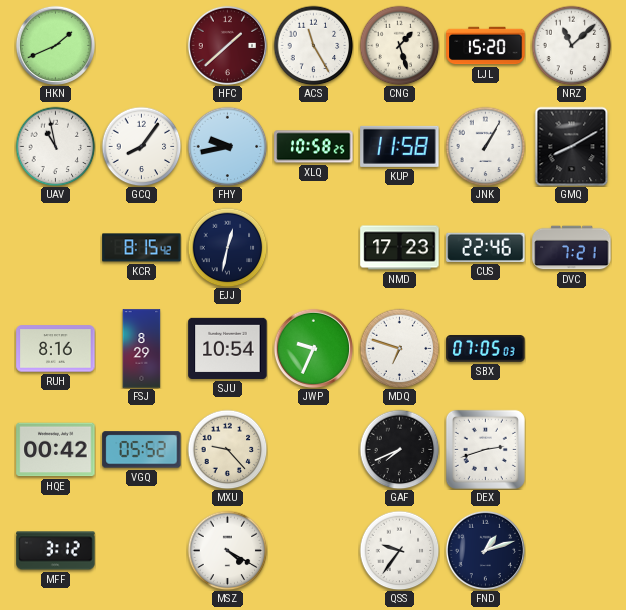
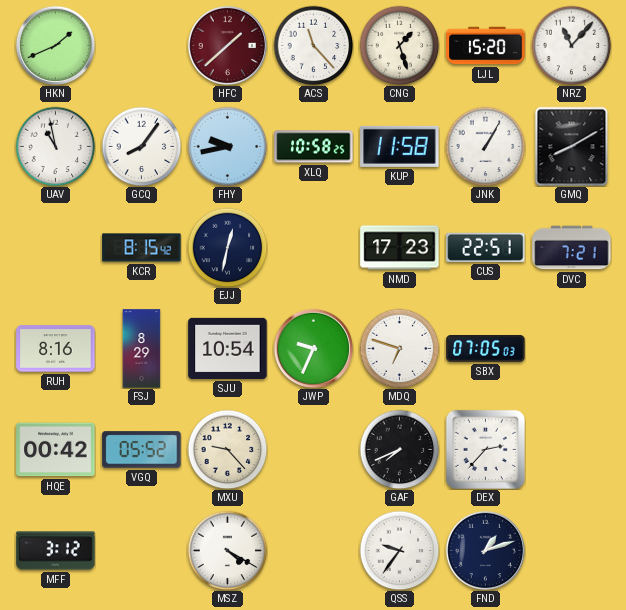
ACS: 11:25 -> 11:23 (313, 45)
NRZ: 11:08 -> 11:07 (571, 45)
CUS: 22:46 -> 22:51 (486, 247)
DEX: 2:42 -> 2:37 (485, 449)
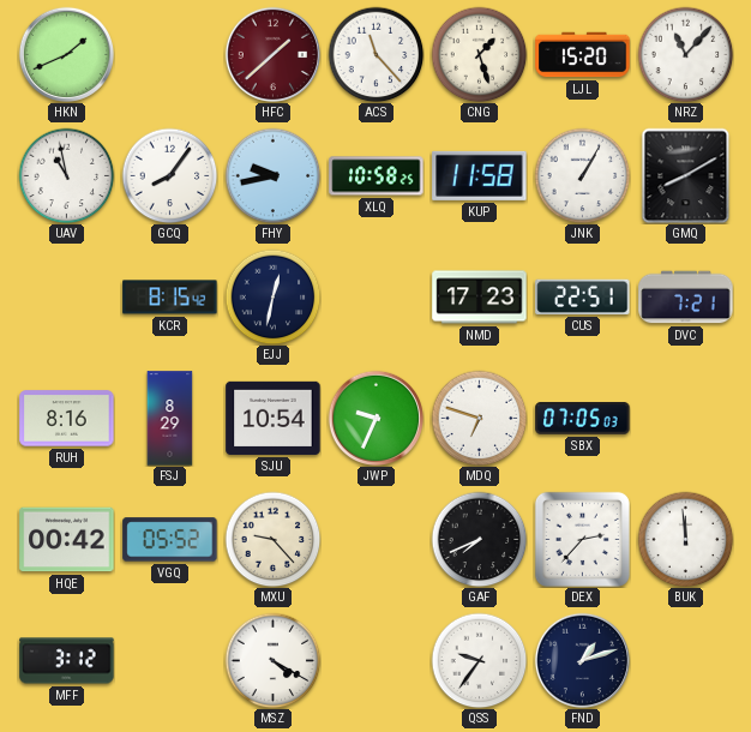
BUK: none -> 11:59 (685, 539)
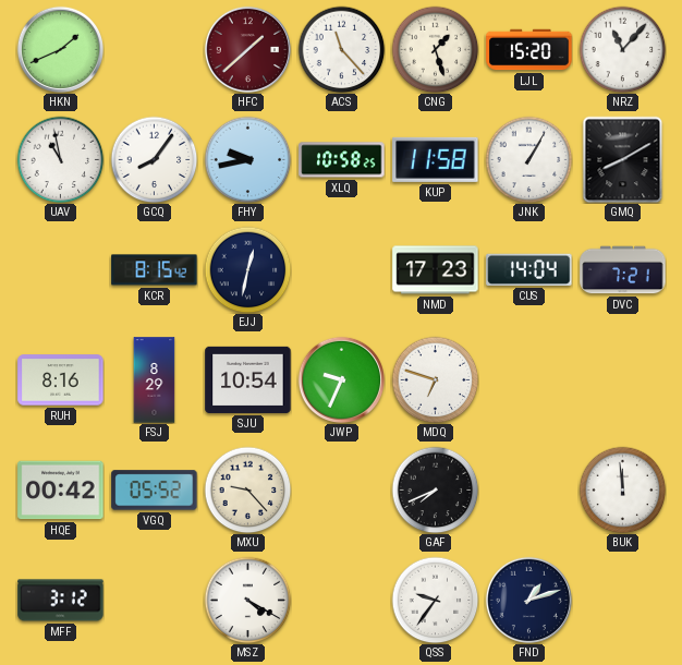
CUS: 22:51 -> 14:04 (529, 269)
SBX: 07:05 -> none (583, 419)
DEX: 2:37 -> none (582, 539)
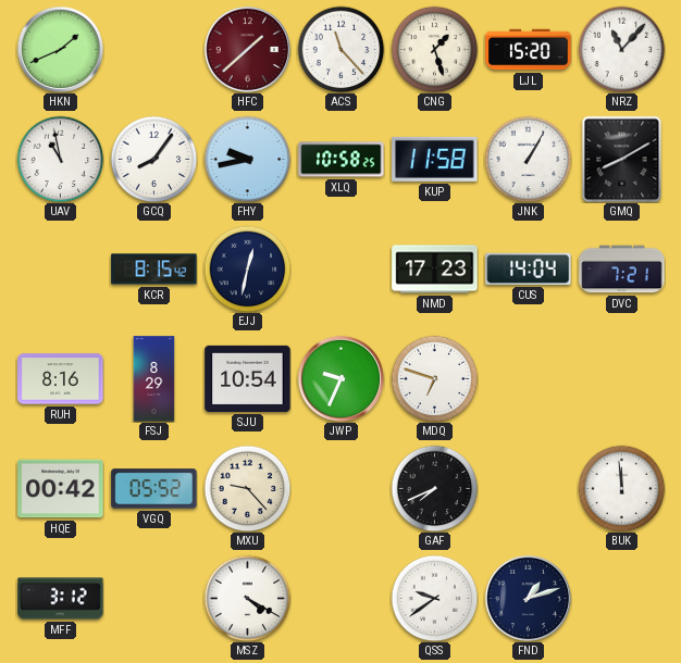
QSS: 9:36 -> 9:39 (434, 598)
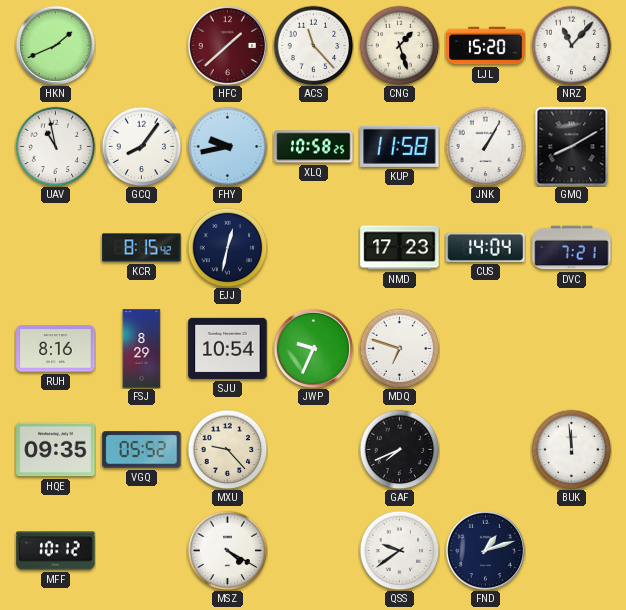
HQE: 00:42 -> 09:35 (56, 450)
MFF: 3:12 -> 10:12 (56, 551)
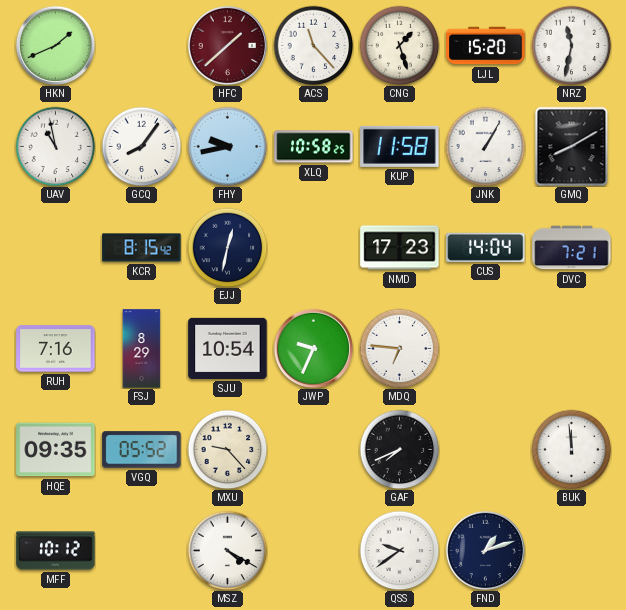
NRZ: 11:07 -> 11:32 (571, 45)
RUH: 8:16 -> 7:16 (56, 349)
MDQ: 6:48 -> 6:46 (399, 348)
